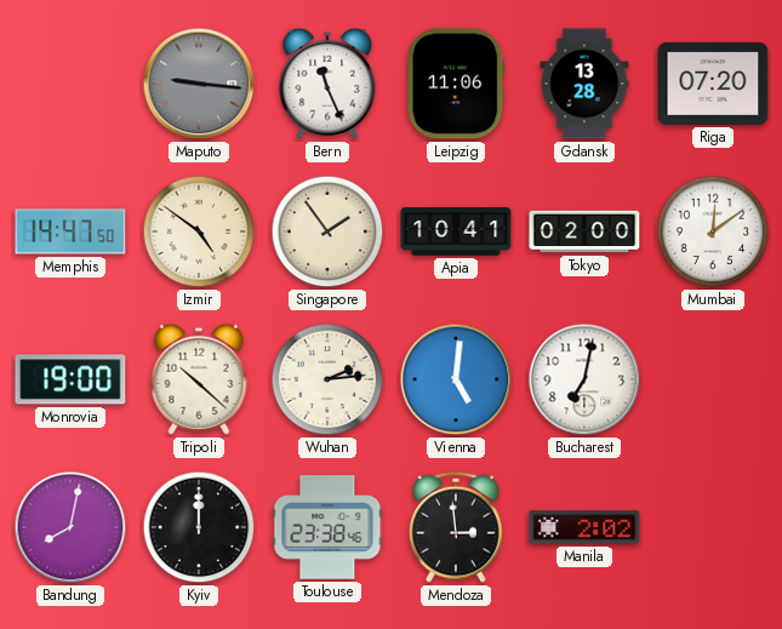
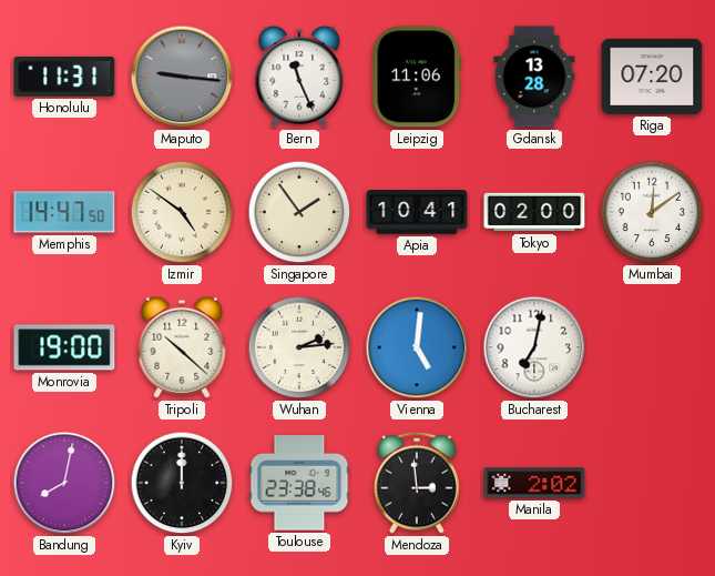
Honolulu: none -> 11:31 (64, 77)
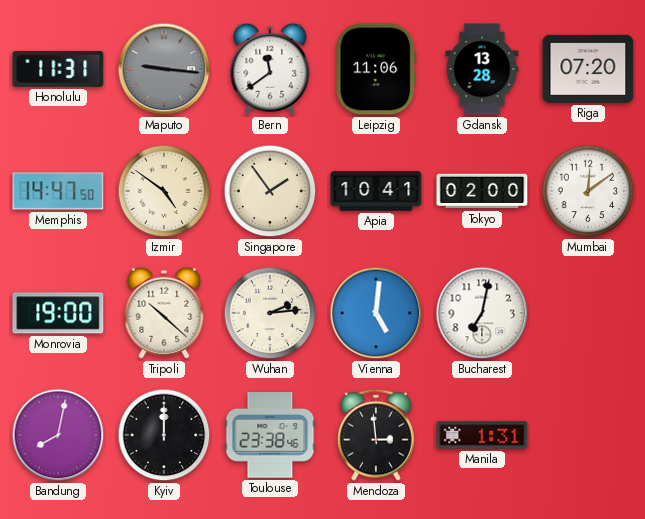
Bern: 11:26 -> 11:39 (270, 69)
Manila: 2:02 -> 1:31 (482, 435)
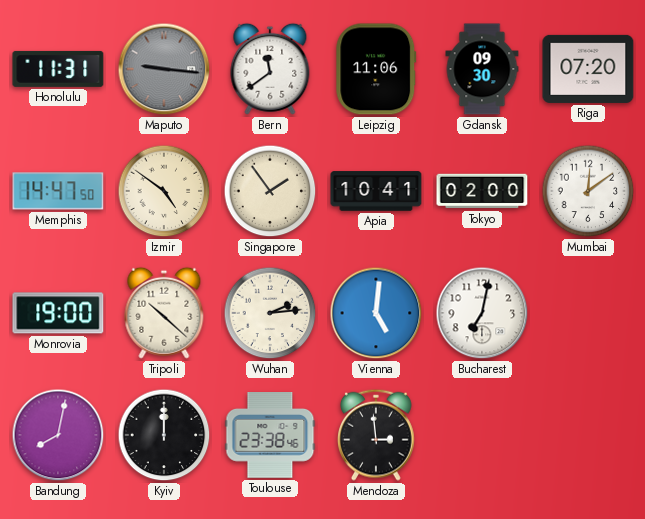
Gdansk: 13:28 -> 09:30 (482, 69)
Manila: 1:31 -> none (482, 435)
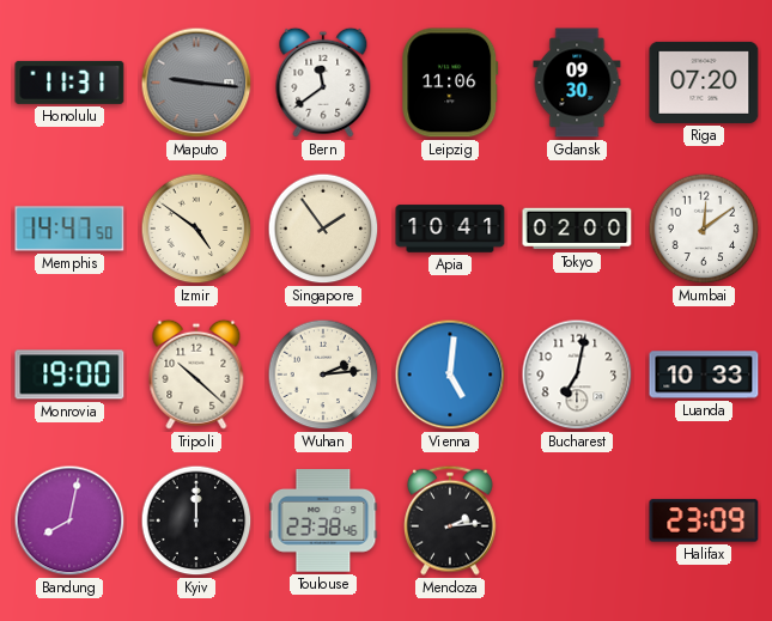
Luanda: none -> 10:33 (704, 375)
Mendoza: 2:59 -> 2:14 (451, 520)
Halifax: none -> 23:09 (704, 520)
